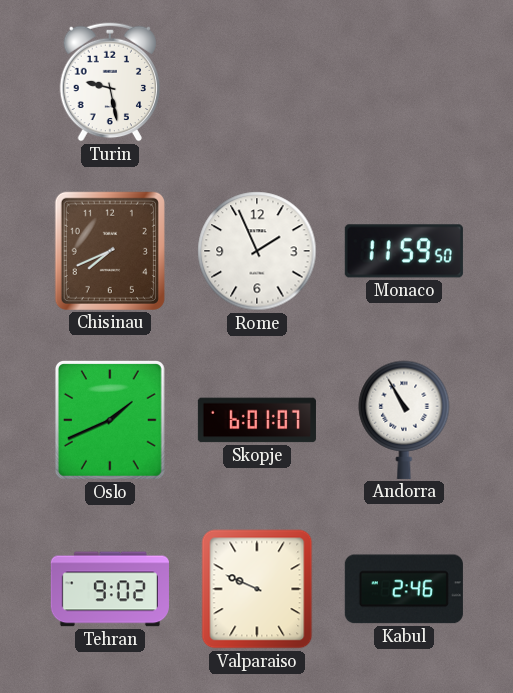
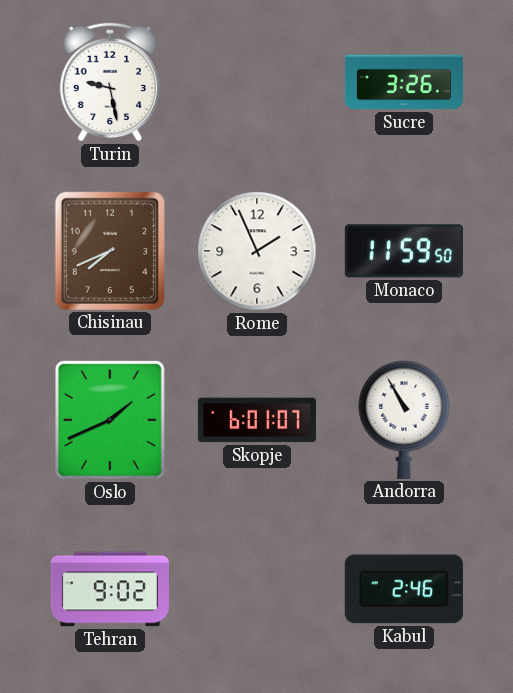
Sucre: none -> 3:26 (404, 82)
Valparaiso: 9:49 -> none (257, 589)
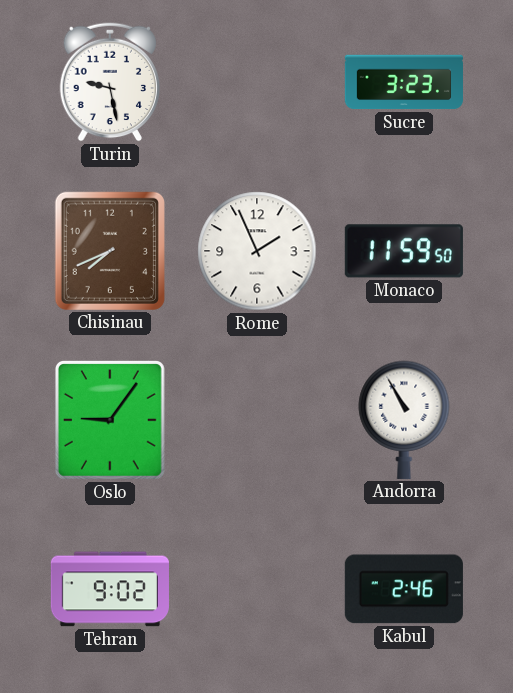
Sucre: 3:26 -> 3:23 (404, 82)
Oslo: 1:41 -> 9:06 (110, 420)
Skopje: 6:01 -> none (257, 420)
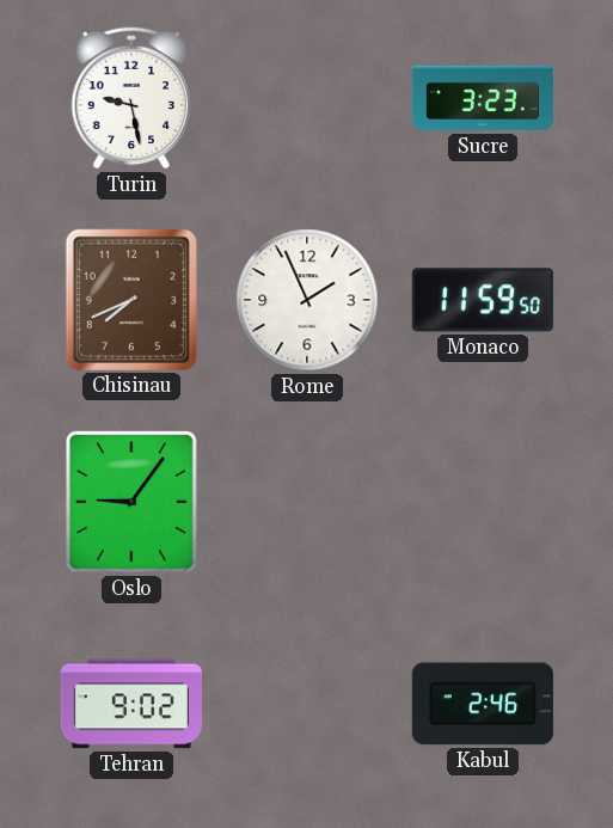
Andorra: 10:55 -> none (404, 420)
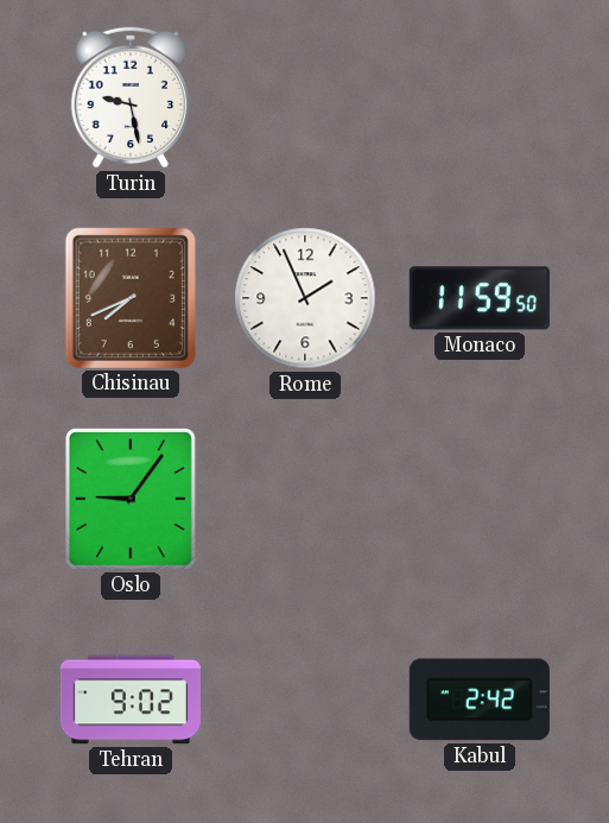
Sucre: 3:23 -> none (483, 98)
Kabul: 2:46 -> 2:42 (480, 699)
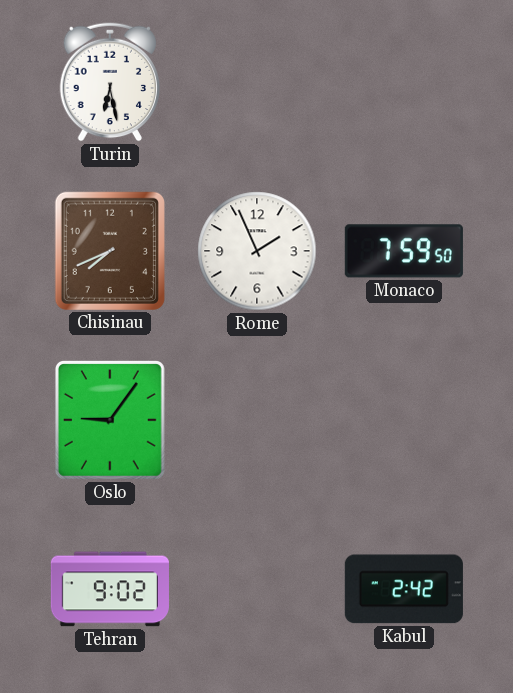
Turin: 9:28 -> 6:28 (109, 82)
Monaco: 11:59 -> 7:59 (404, 251)
